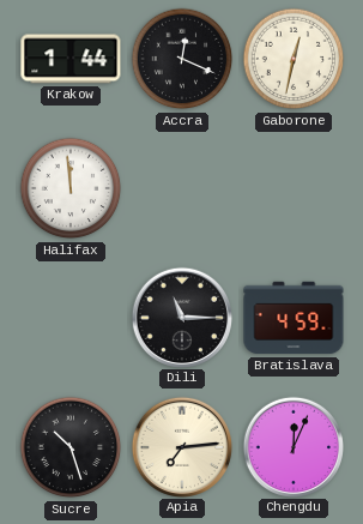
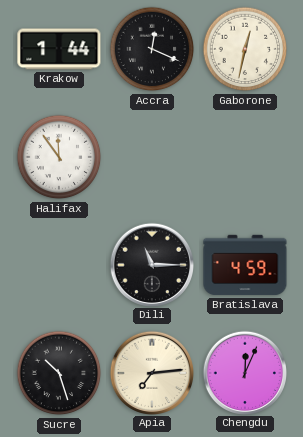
Halifax: 11:59 -> 11:54 (59, 157)
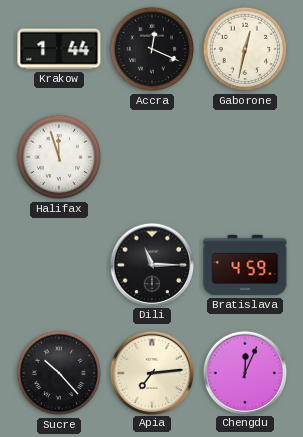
Halifax: 11:54 -> 11:57 (59, 157)
Sucre: 10:27 -> 10:23 (59, 373)
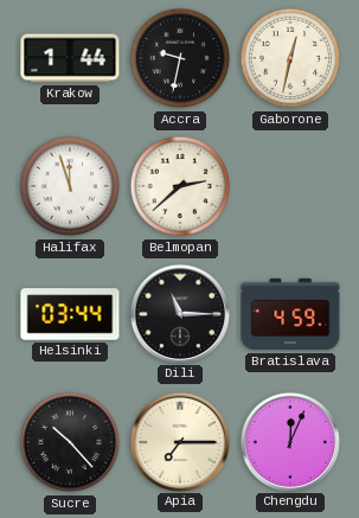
Accra: 12:19 -> 9:32 (180, 58)
Belmopan: none -> 2:38 (180, 186)
Helsinki: none -> 03:44 (70, 314)
Apia: 7:14 -> 7:15 (179, 441)
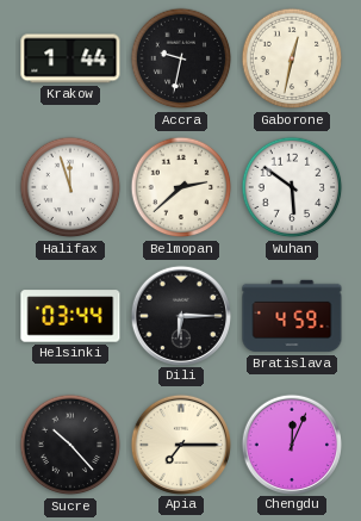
Wuhan: none -> 5:51 (292, 187)
Dili: 11:15 -> 6:15 (180, 315)
